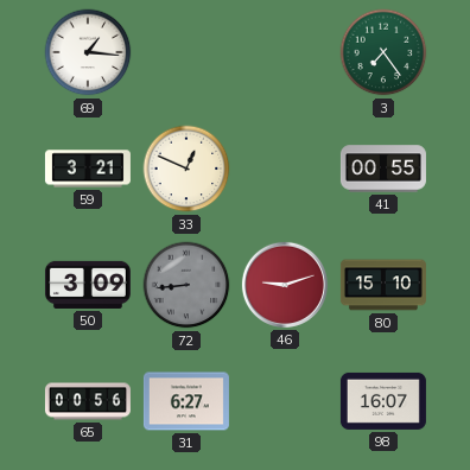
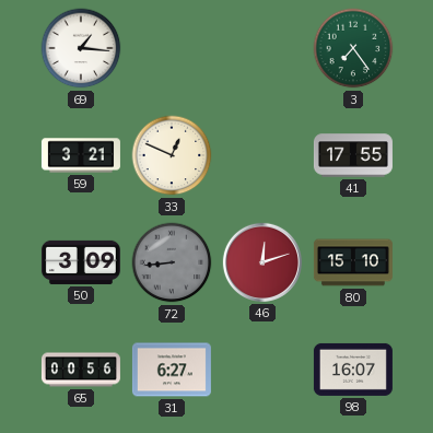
41: 00:55 -> 17:55 (353, 155)
46: 9:12 -> 12:12 (262, 262)
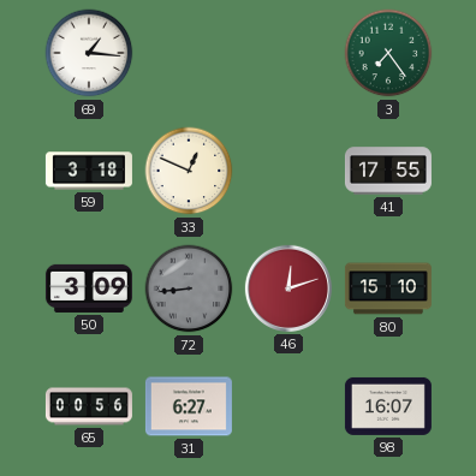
59: 3:21 -> 3:18 (89, 171)
